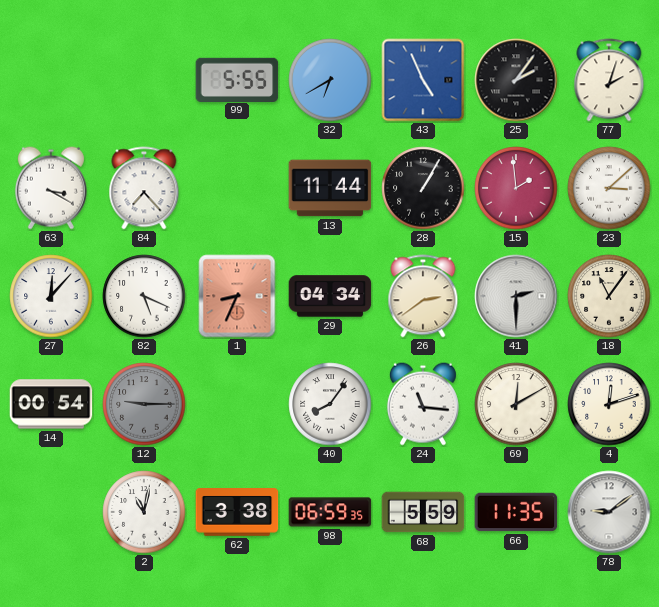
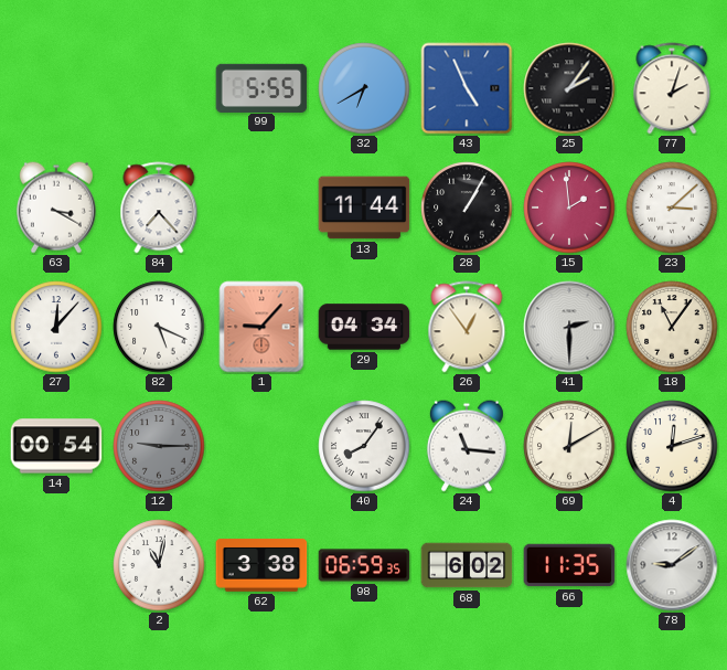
1: 8:34 -> 9:07 (261, 327)
26: 2:39 -> 12:54 (467, 327)
68: 5:59 -> 6:02 (467, 565)
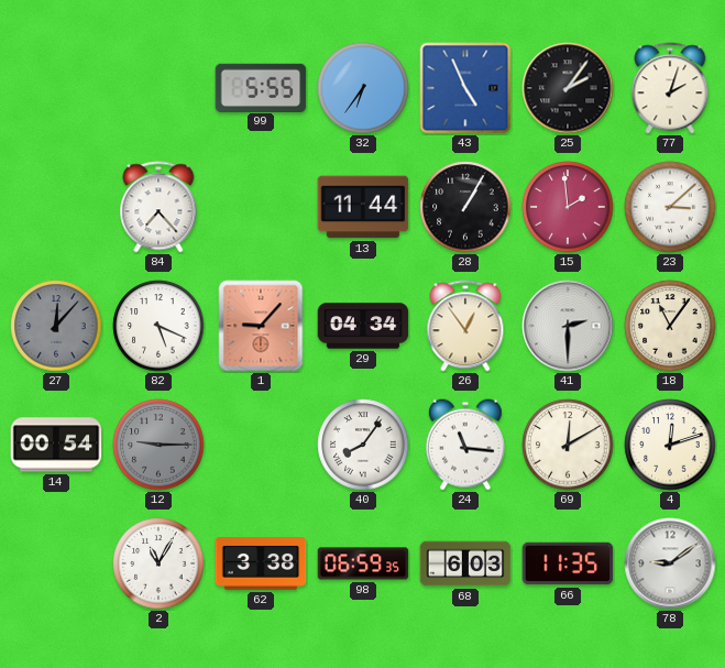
32: 6:40 -> 6:36 (363, 88)
63: 3:20 -> none (56, 208)
27 dial: white -> grey (56, 326)
2: 11:02 -> 11:05 (158, 563)
68: 6:02 -> 6:03 (465, 563)
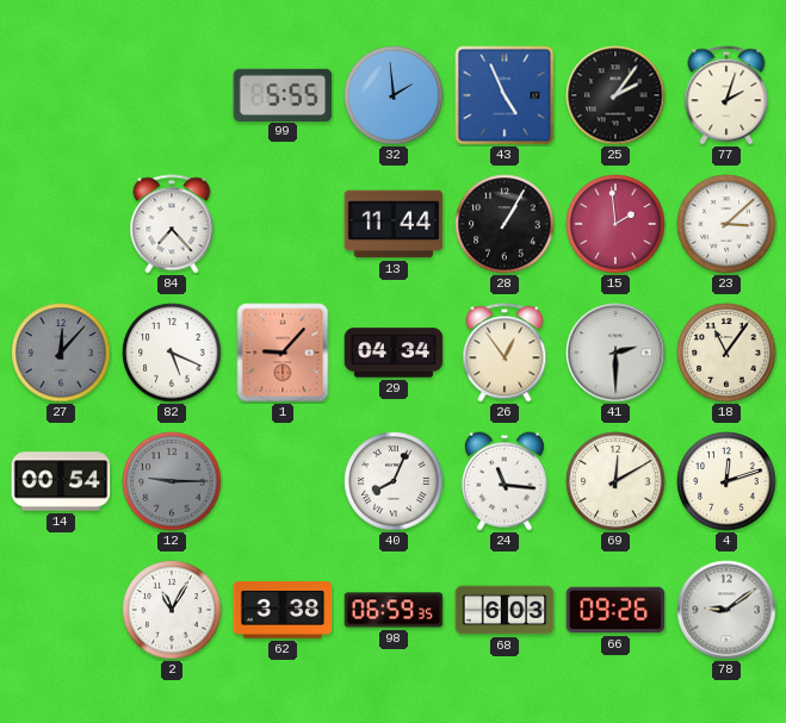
32: 6:36 -> 1:59 (394, 95)
40: 8:06 -> 8:04 (394, 481)
66: 11:35 -> 09:26 (615, 610)
